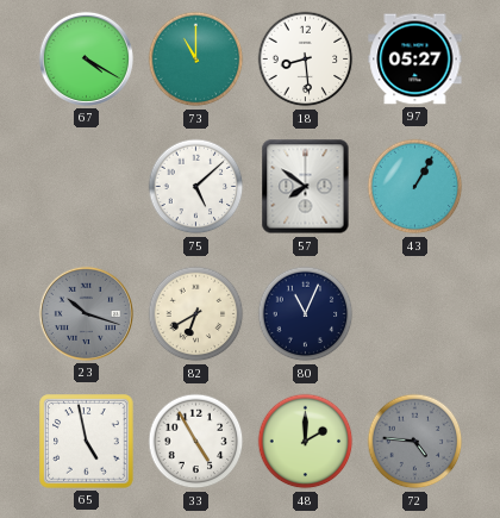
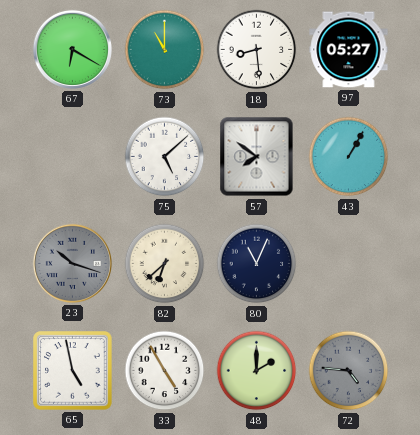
67: 4:20 -> 6:20 (72, 49)
82: 6:40 -> 6:38 (165, 264)
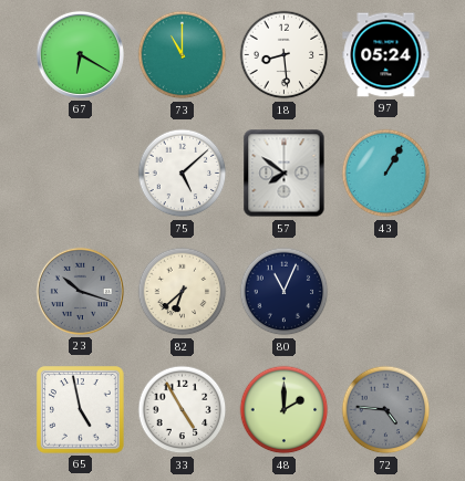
97: 05:27 -> 05:24 (386, 55)
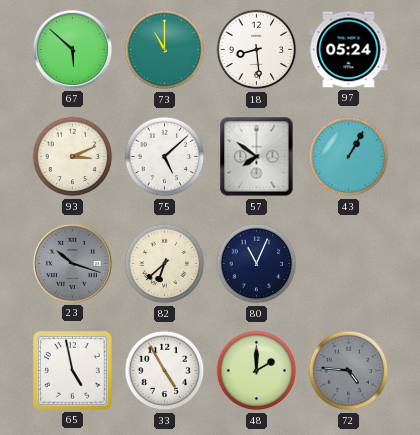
67: 6:20 -> 5:52 (72, 49)
93: none -> 3:11 (73, 157)
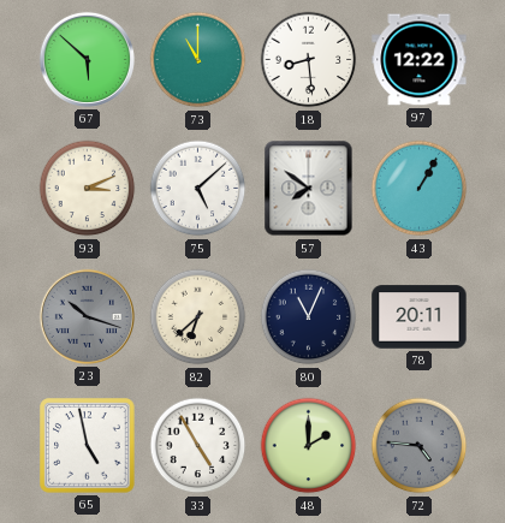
97: 05:24 -> 12:22 (420, 60)
78: none -> 20:11 (420, 317)
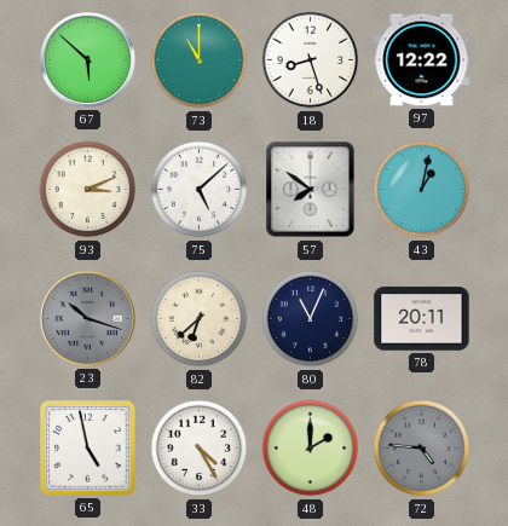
18: 8:29 -> 8:27 (311, 60)
43: 1:05 -> 1:02 (422, 190)
33: 4:55 -> 4:25 (200, 449)
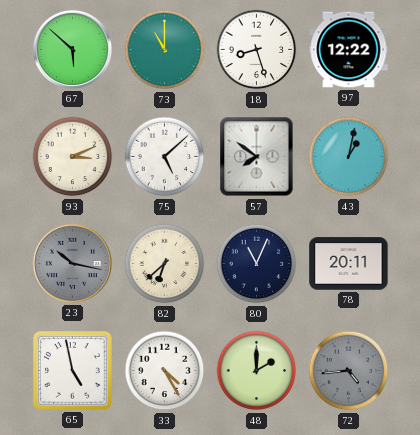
23: 10:18 -> 10:17 (72, 263)
72: 4:46 -> 4:44 (349, 371)
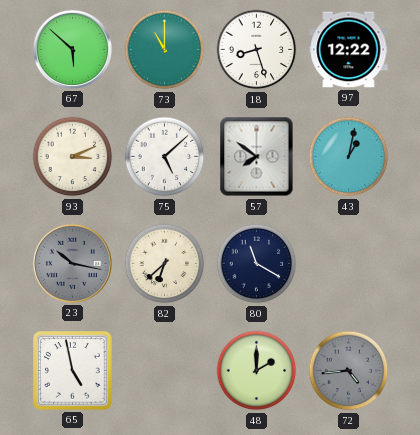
80: 11:04 -> 11:20 (257, 264)
78: 20:11 -> none (349, 264)
33: 4:25 -> none (165, 371)
